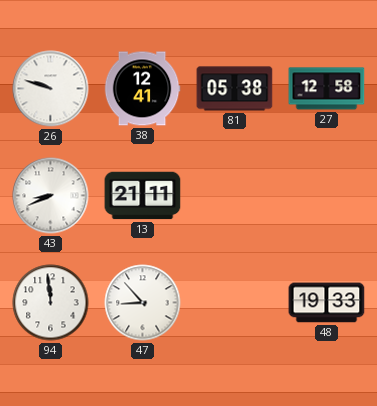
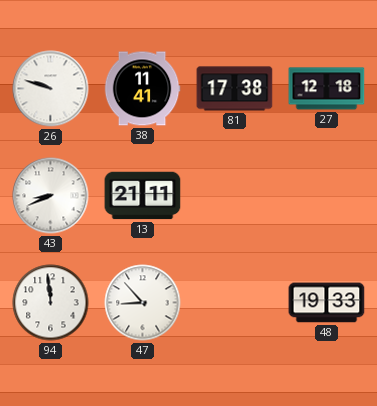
38: 12:41 -> 11:41 (142, 89)
81: 05:38 -> 17:38 (235, 89)
27: 12:58 -> 12:18 (327, 89)
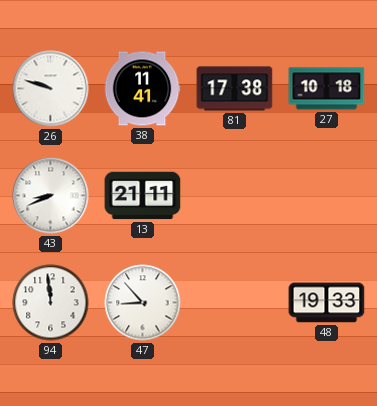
27: 12:18 -> 10:18 (327, 89)
